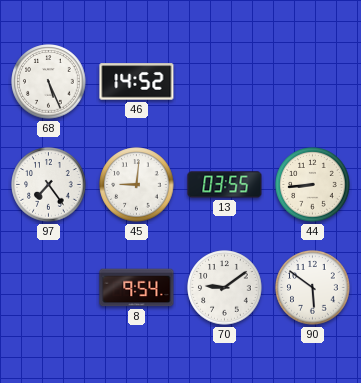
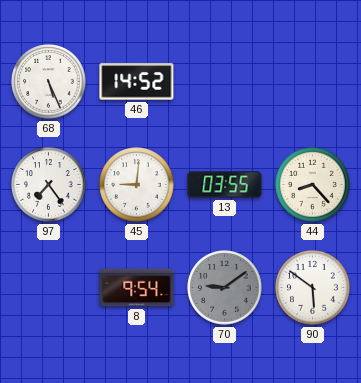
44: 8:44 -> 8:23 (313, 185)
70 dial: white -> grey (225, 288)
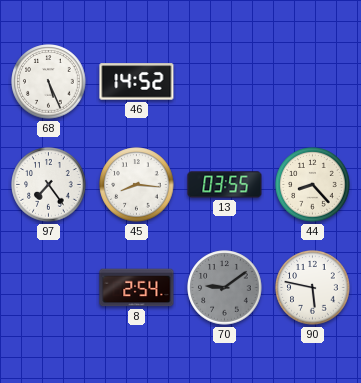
45: 9:01 -> 8:16 (137, 185)
8: 9:54 -> 2:54 (137, 288)
90: 5:51 -> 5:47 (313, 288)
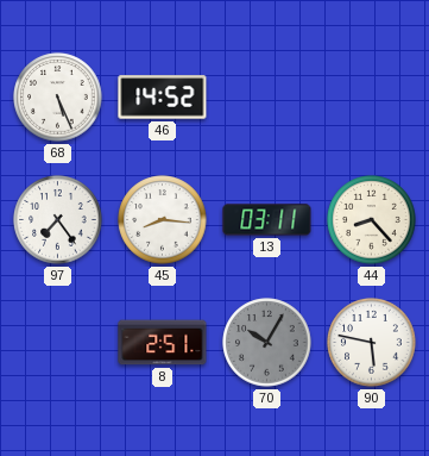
13: 03:55 -> 03:11 (267, 220)
8: 2:54 -> 2:51 (163, 343)
70: 9:09 -> 10:05 (267, 343)
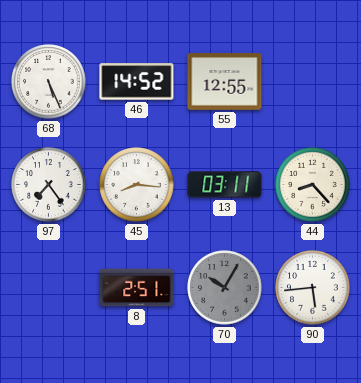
55: none -> 12:55 (225, 82)
90: 5:47 -> 5:44 (313, 288)
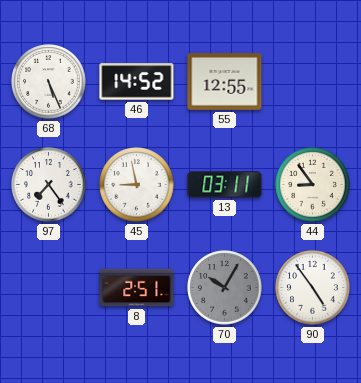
45: 8:16 -> 8:58 (137, 185)
44: 8:23 -> 8:54 (313, 185)
90: 5:44 -> 4:54 (313, 288)
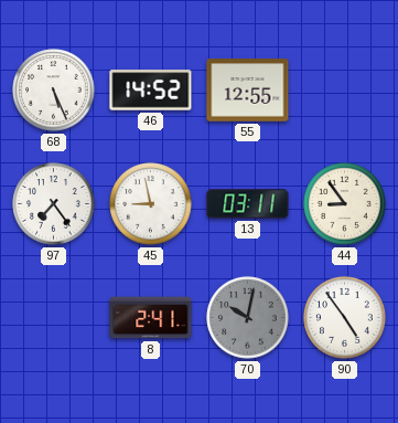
8: 2:51 -> 2:41 (151, 318)
70: 10:05 -> 10:02 (248, 318)
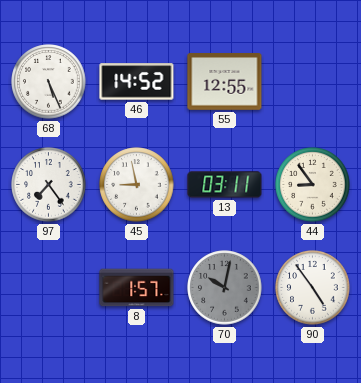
8: 2:41 -> 1:57 (137, 288)
